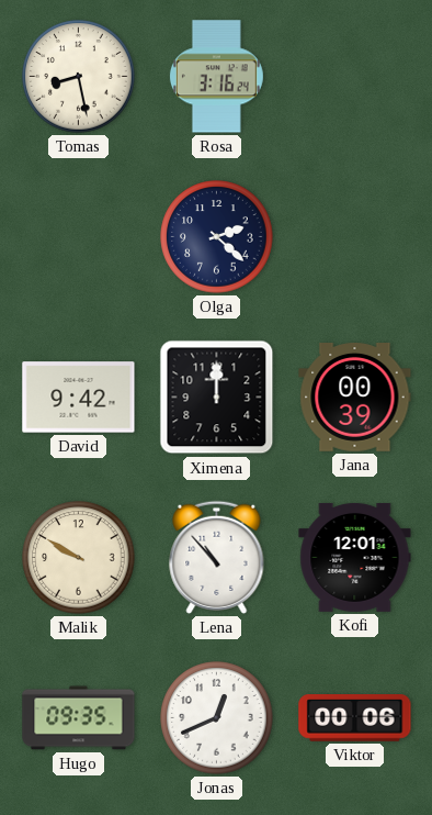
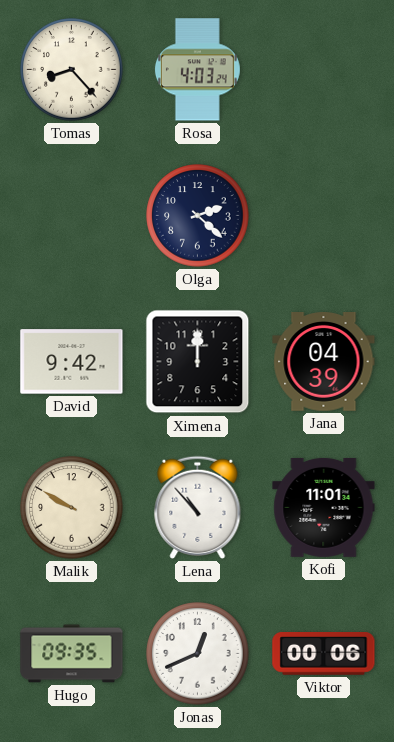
Tomas: 8:28 -> 8:23 (72, 70)
Rosa: 3:16 -> 4:03 (197, 70)
Jana: 00:39 -> 04:39 (324, 362)
Kofi: 12:01 -> 11:01 (324, 507)
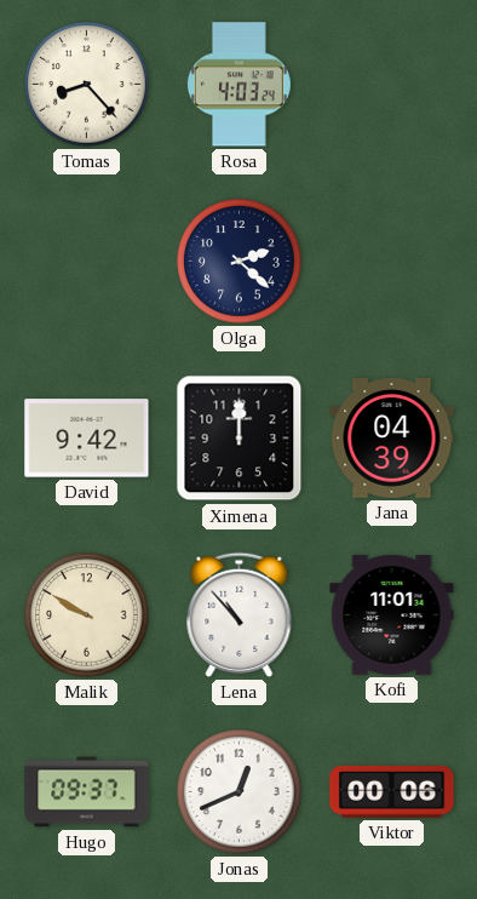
Hugo: 09:35 -> 09:37 (87, 792)
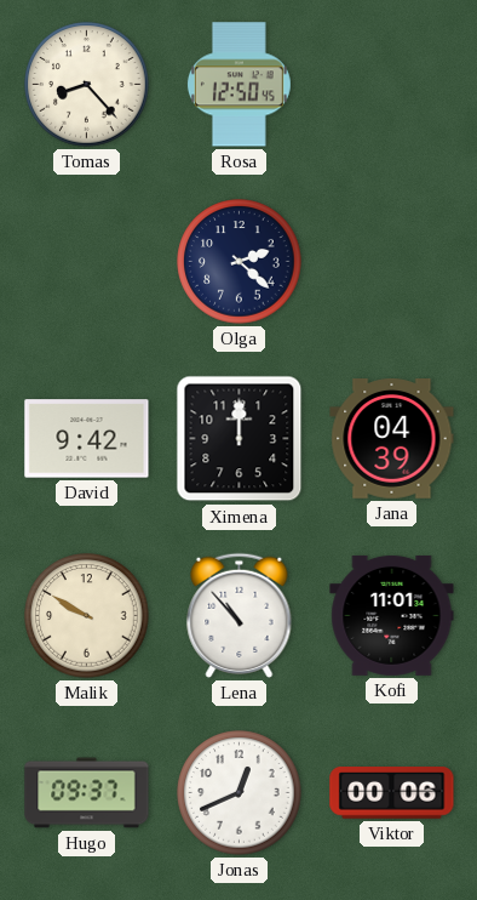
Rosa: 4:03 -> 12:50 (238, 85)
